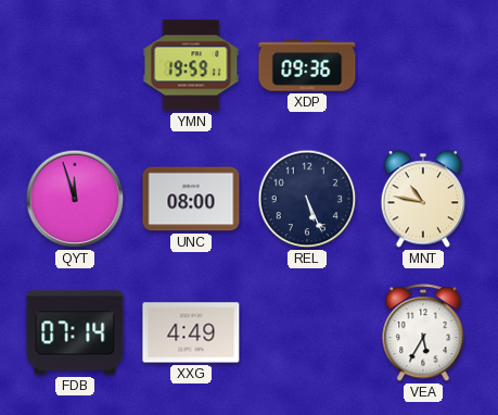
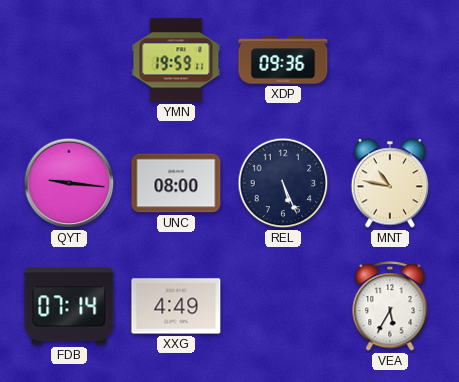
QYT: 11:57 -> 9:16 (69, 183)
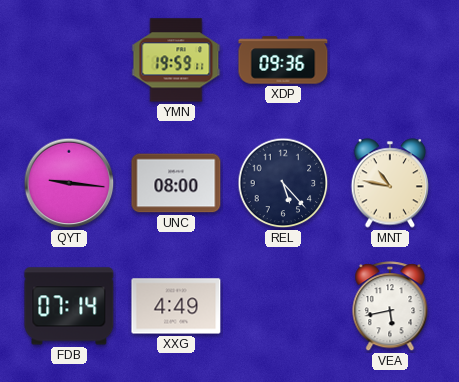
REL: 5:26 -> 5:23 (283, 183)
VEA: 5:35 -> 5:43 (390, 307)
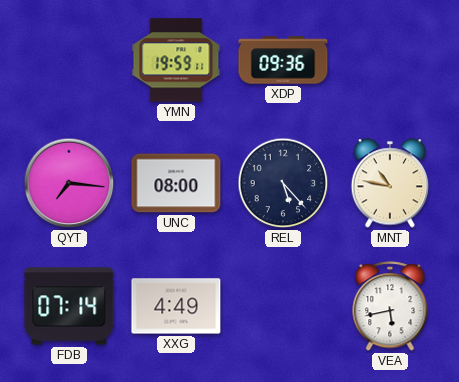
QYT: 9:16 -> 7:16 (69, 183)
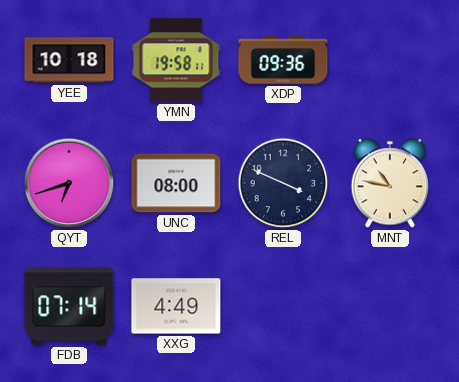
YEE: none -> 10:18 (69, 60)
YMN: 19:59 -> 19:58 (176, 60)
QYT: 7:16 -> 6:42 (69, 183)
REL: 5:23 -> 3:49 (283, 183)
VEA: 5:43 -> none (390, 307)
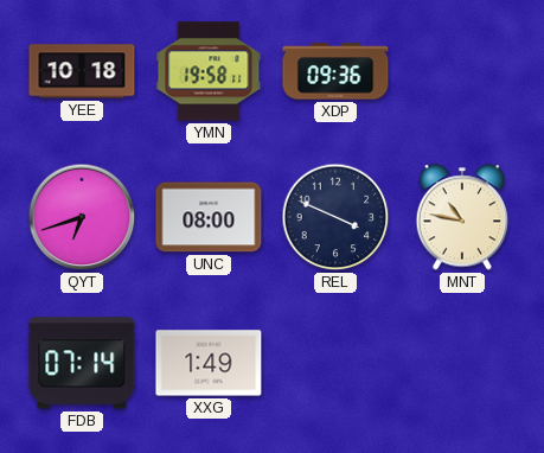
XXG: 4:49 -> 1:49 (209, 363)
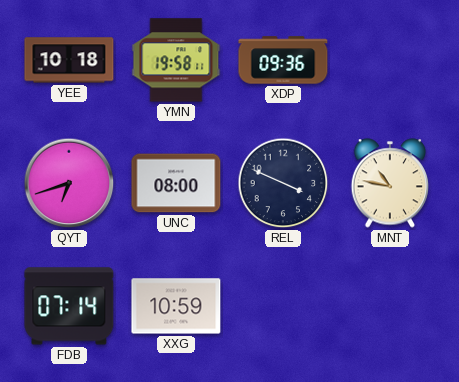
XXG: 1:49 -> 10:59 (176, 306)
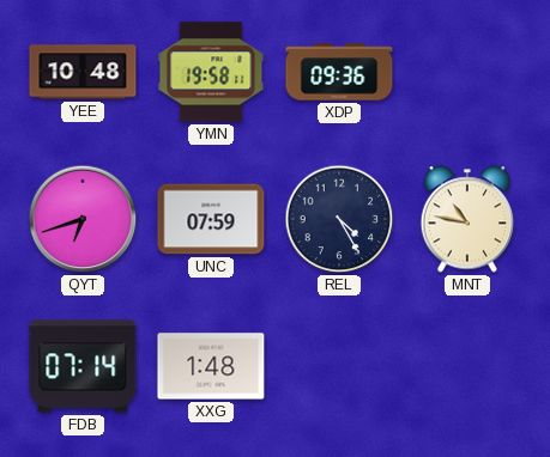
YEE: 10:18 -> 10:48 (83, 72)
UNC: 08:00 -> 07:59 (211, 219)
REL: 3:49 -> 4:25 (339, 219)
XXG: 10:59 -> 1:48 (211, 366)
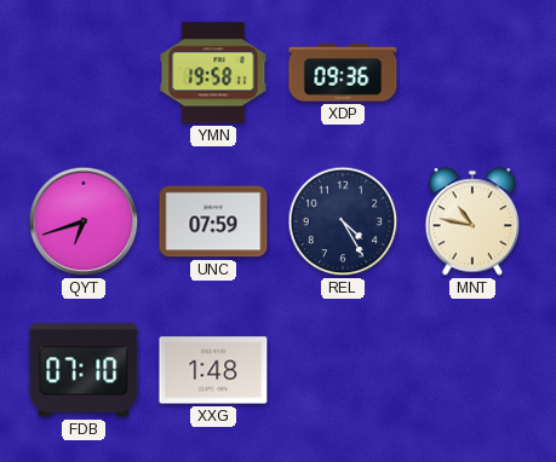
YEE: 10:48 -> none (83, 72)
FDB: 07:14 -> 07:10 (84, 370)
